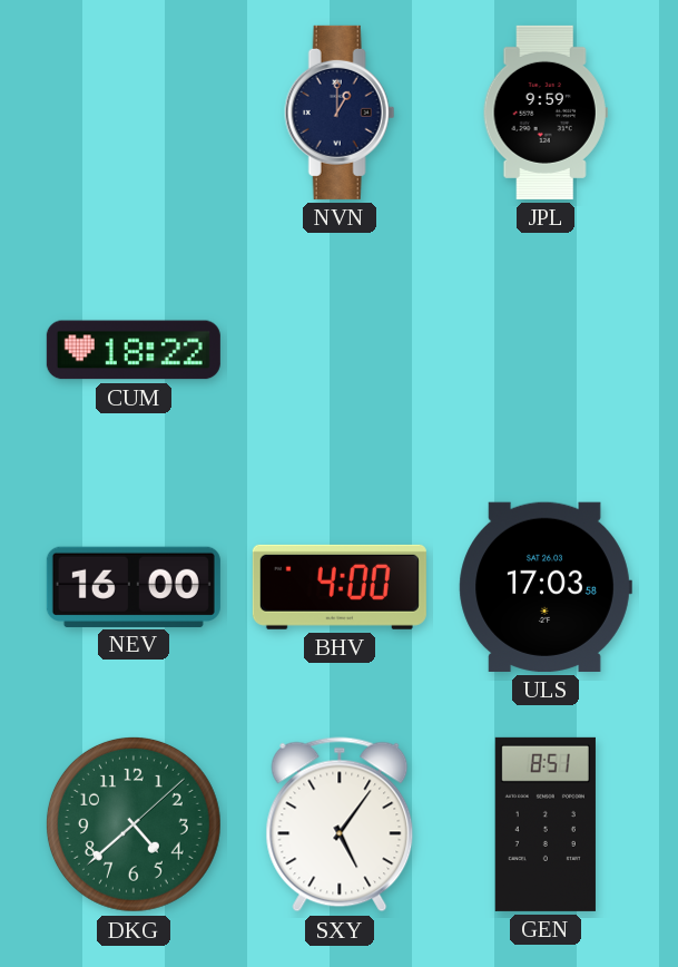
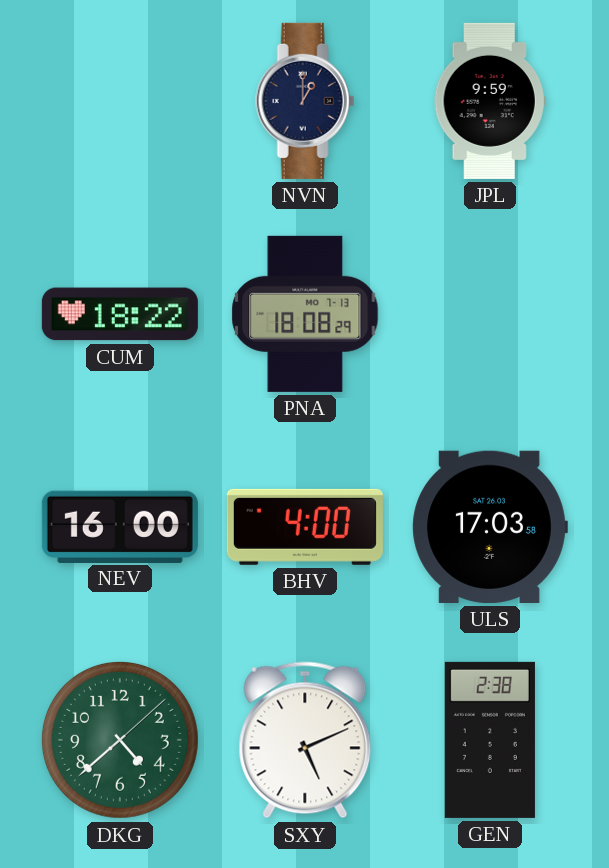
PNA: none -> 18:08 (305, 314)
SXY: 5:06 -> 5:11 (305, 740)
GEN: 8:51 -> 2:38 (490, 740)
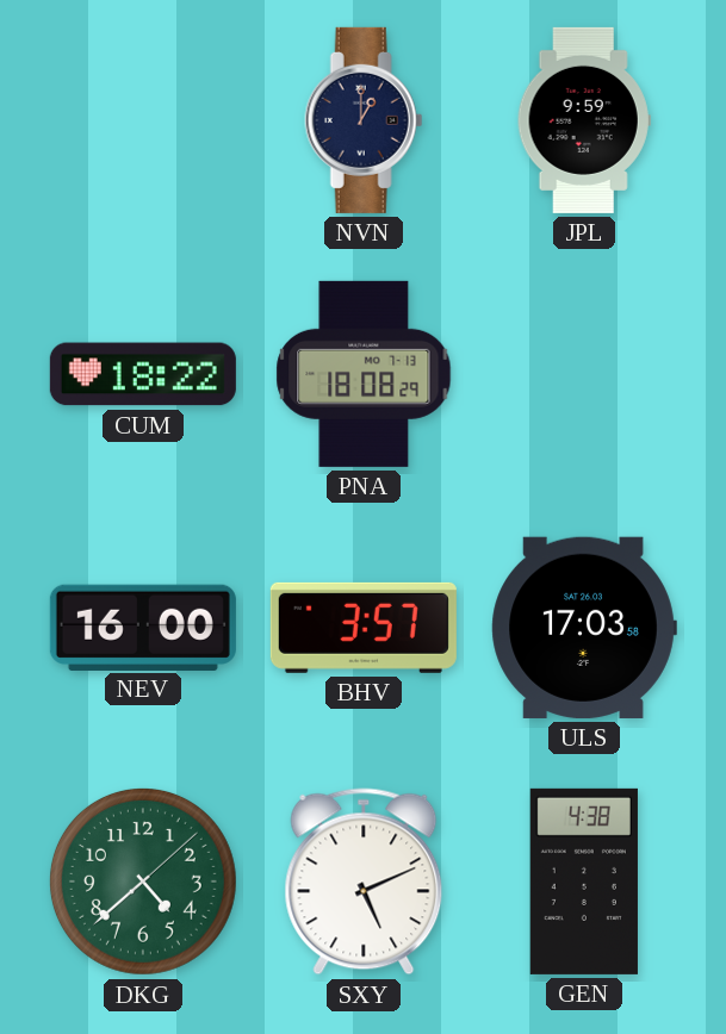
BHV: 4:00 -> 3:57 (364, 628)
GEN: 2:38 -> 4:38 (584, 882)
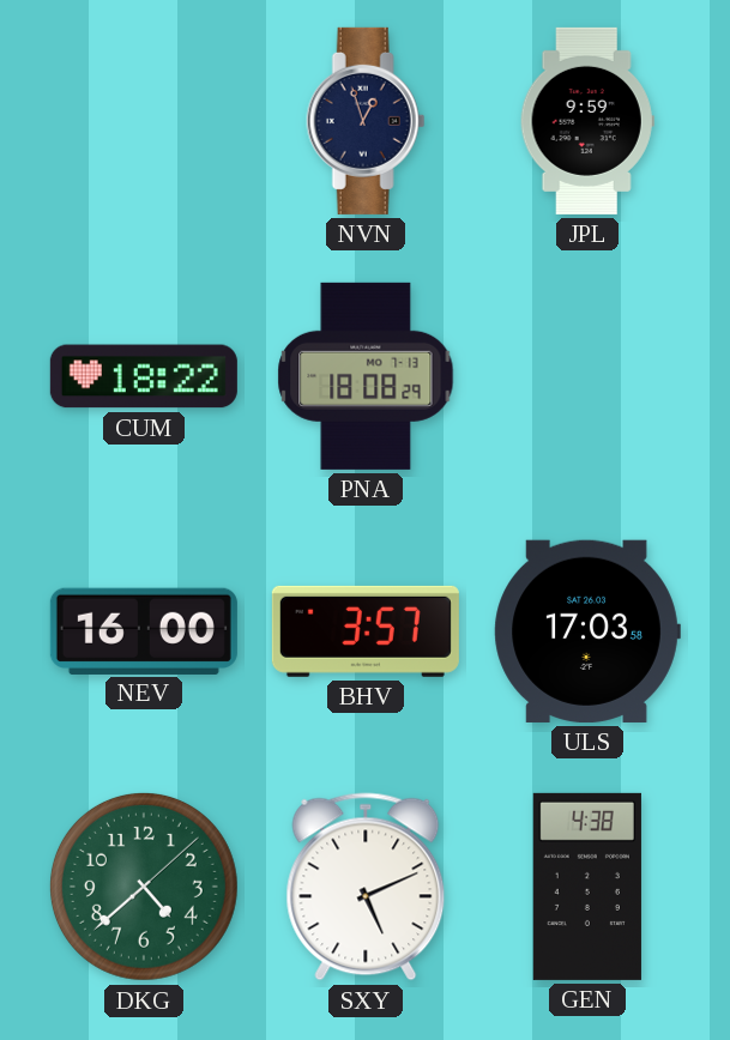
NVN: 1:00 -> 12:57 (366, 121)
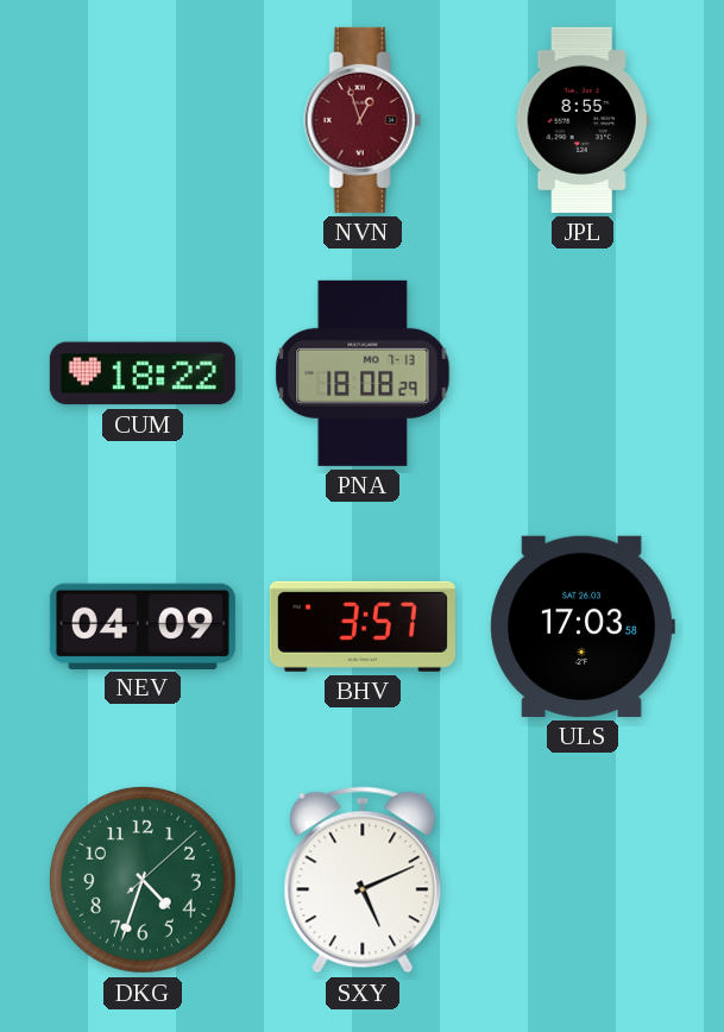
NVN dial: navy -> burgundy (363, 120)
JPL: 9:59 -> 8:55 (583, 120)
NEV: 16:00 -> 04:09 (143, 625)
DKG: 4:38 -> 4:33 (143, 880)
GEN: 4:38 -> none (587, 887)
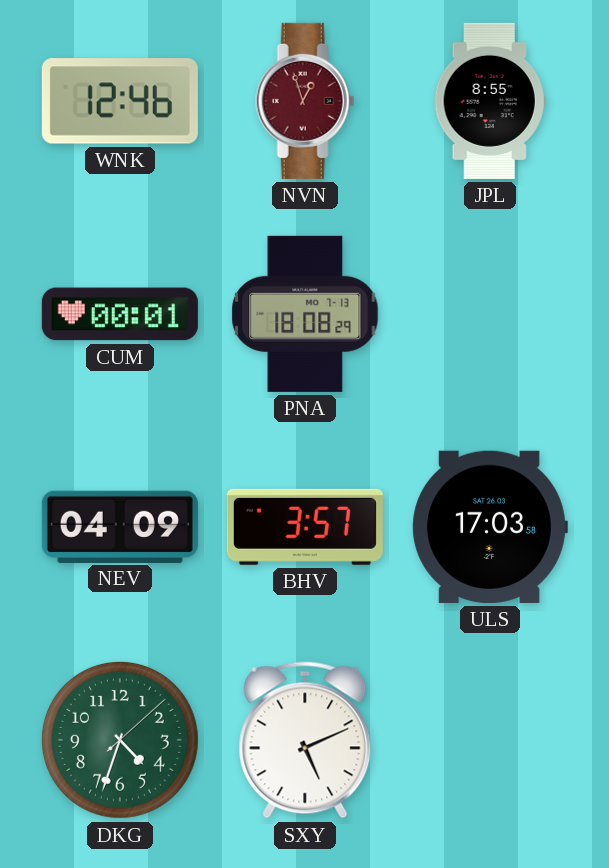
WNK: none -> 12:46 (120, 101)
CUM: 18:22 -> 00:01 (120, 314)
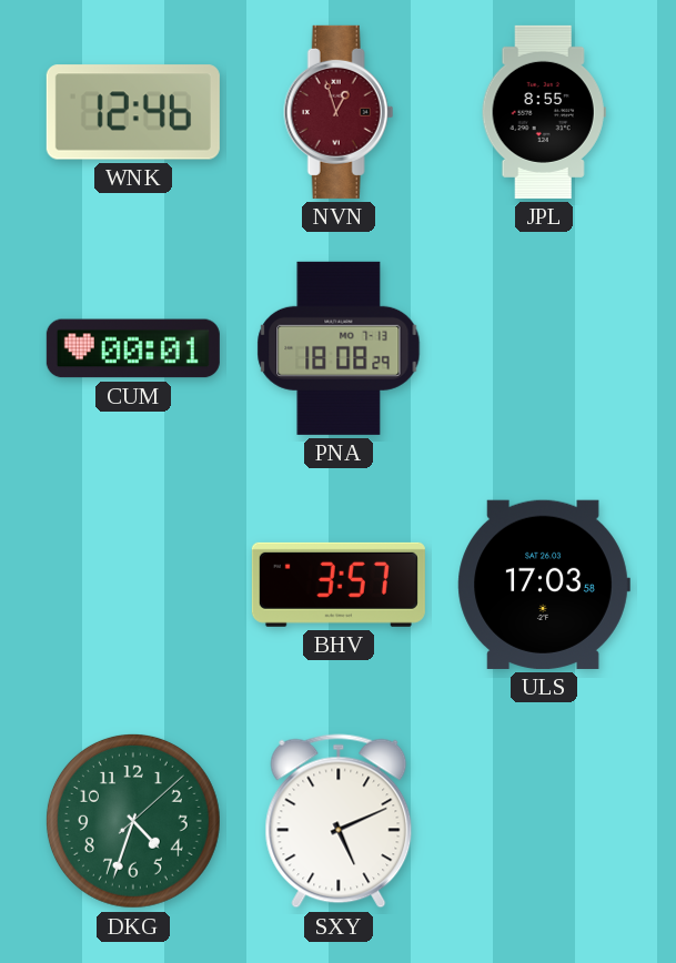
NEV: 04:09 -> none (120, 526)
